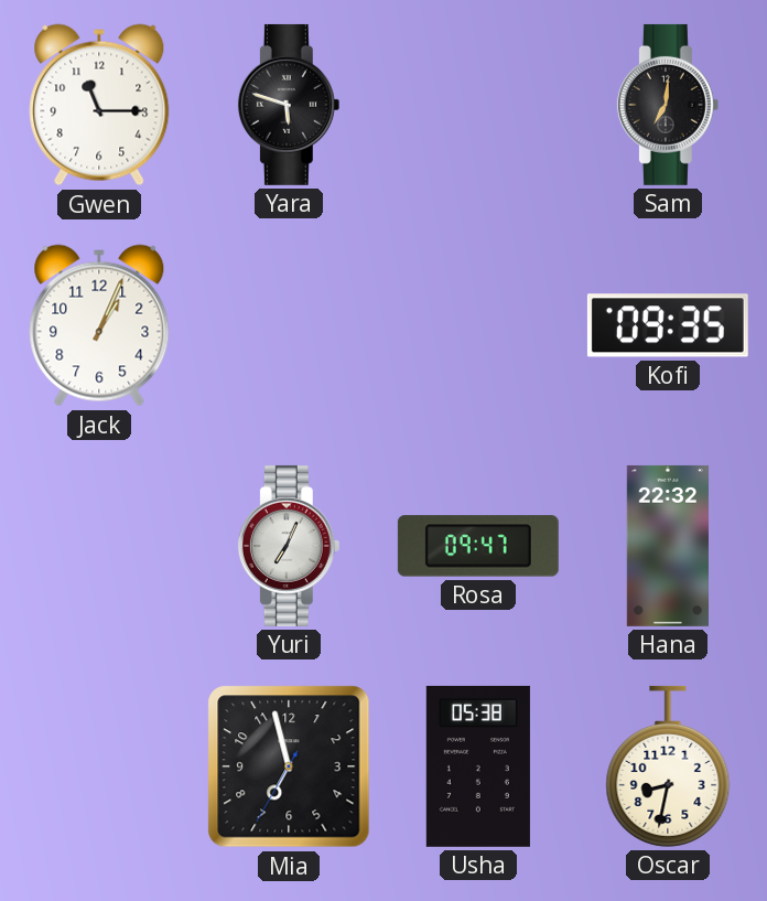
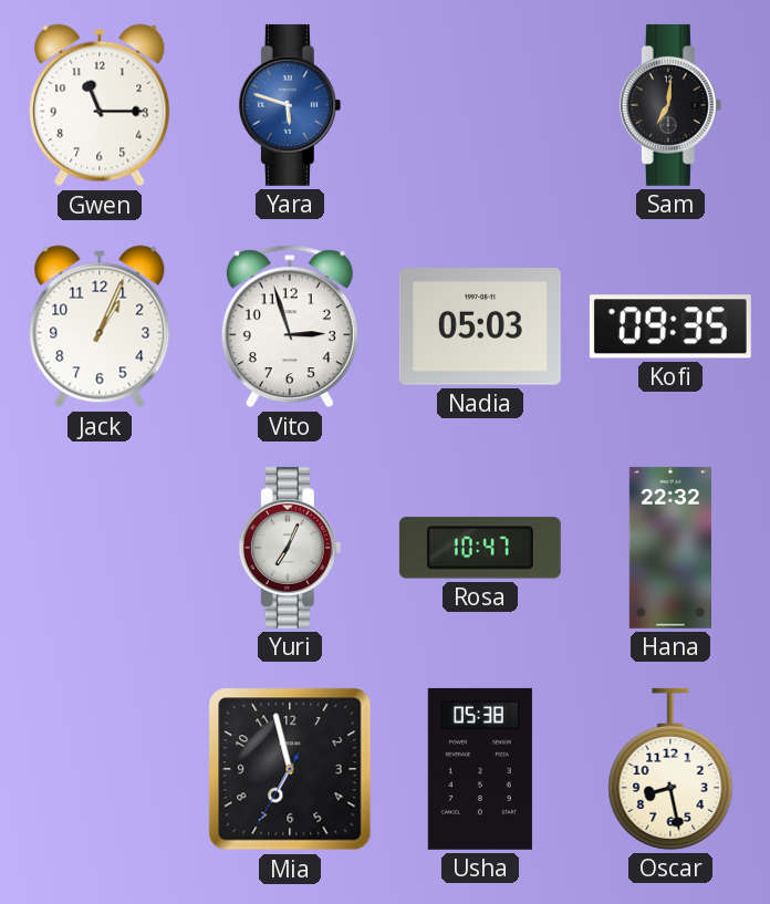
Yara dial: black -> blue (290, 105)
Vito: none -> 2:57 (290, 326)
Nadia: none -> 05:03 (480, 328)
Rosa: 09:47 -> 10:47 (480, 548)
Oscar: 8:32 -> 8:28 (670, 769)
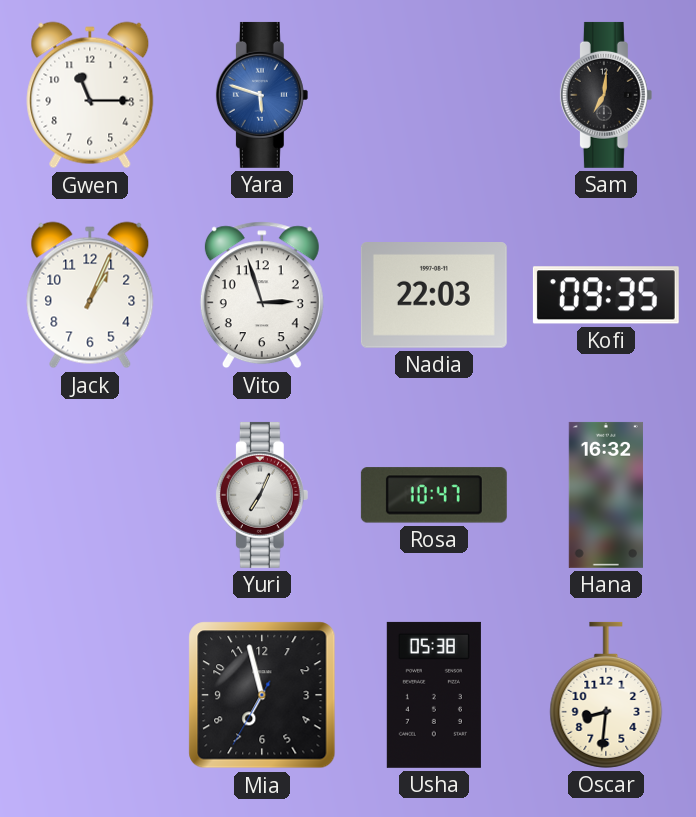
Nadia: 05:03 -> 22:03 (434, 296)
Hana: 22:32 -> 16:32 (606, 495)
Oscar: 8:28 -> 8:31 (606, 695)
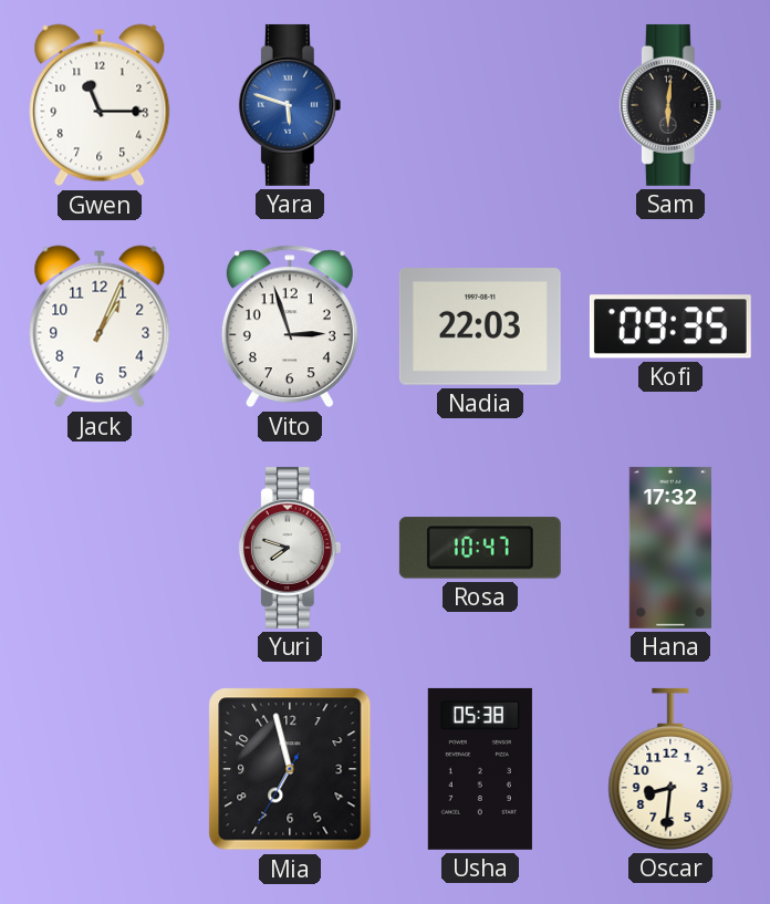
Sam: 7:01 -> 6:01 (670, 105)
Yuri: 7:04 -> 7:48 (290, 548)
Hana: 16:32 -> 17:32 (670, 548)
